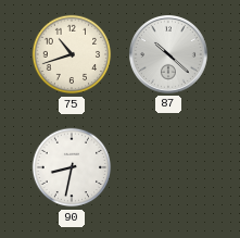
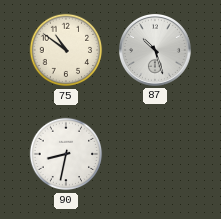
75: 10:42 -> 10:51 (66, 50)
87: 10:22 -> 10:27 (155, 50)
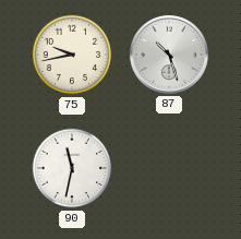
75: 10:51 -> 9:43 (72, 55)
90: 8:32 -> 11:32 (72, 168)
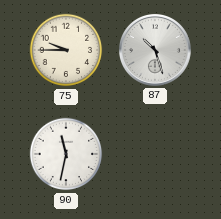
75: 9:43 -> 9:45 (66, 50)
